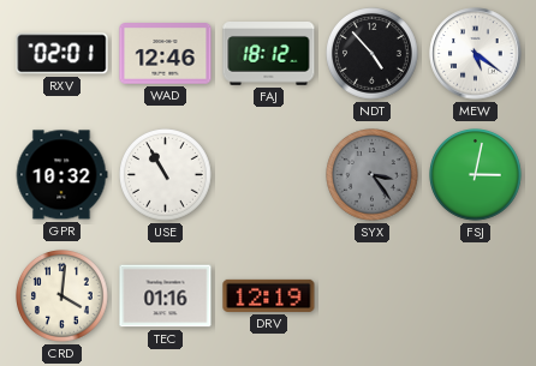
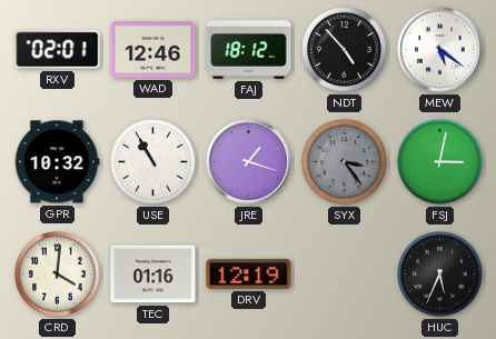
JRE: none -> 1:18 (249, 162)
HUC: none -> 5:34 (440, 275)
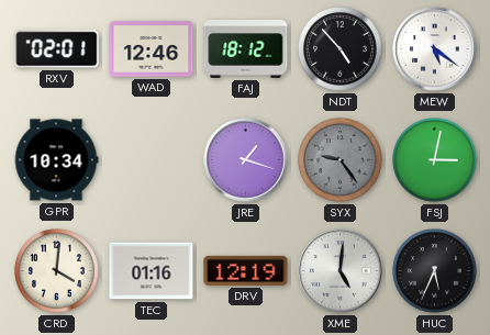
GPR: 10:32 -> 10:34 (56, 160)
USE: 10:55 -> none (153, 162)
SYX: 3:24 -> 9:24 (341, 160)
XME: none -> 5:01 (341, 271)
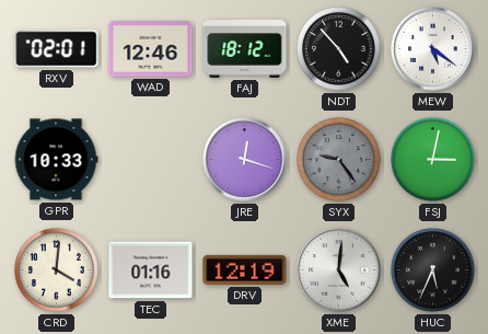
GPR: 10:34 -> 10:33 (56, 160)
JRE: 1:18 -> 12:18 (245, 160)
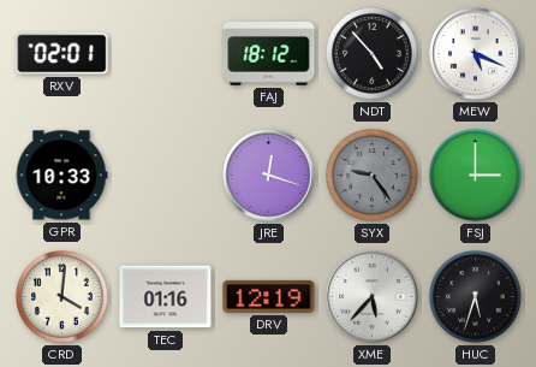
WAD: 12:46 -> none (151, 49)
MEW: 5:21 -> 5:19 (476, 54)
FSJ: 3:02 -> 3:00 (476, 176)
XME: 5:01 -> 5:37 (373, 297)
HUC: 5:34 -> 5:33 (476, 297)
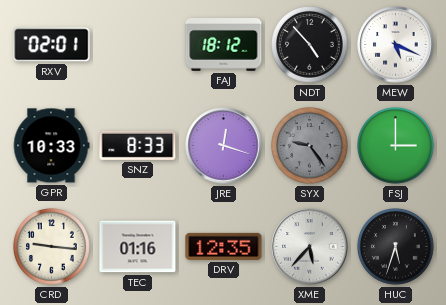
SNZ: none -> 8:33 (138, 145)
CRD: 4:01 -> 9:16 (52, 247)
DRV: 12:19 -> 12:35 (224, 246)
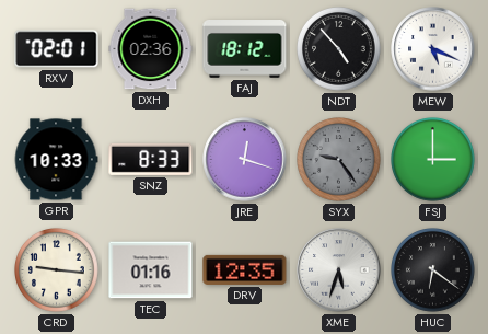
DXH: none -> 02:36 (151, 49)
XME: 5:37 -> 5:33 (339, 270)
HUC: 5:33 -> 6:21 (433, 270)
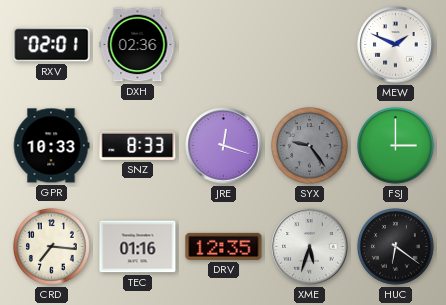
FAJ: 18:12 -> none (245, 49)
NDT: 4:53 -> none (339, 49)
MEW: 5:19 -> 1:49 (396, 45)
CRD: 9:16 -> 7:16 (52, 247)
